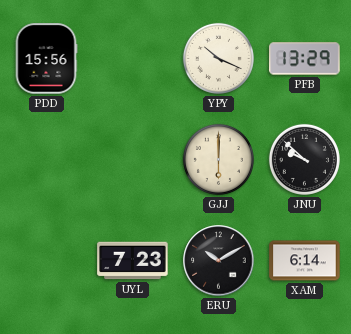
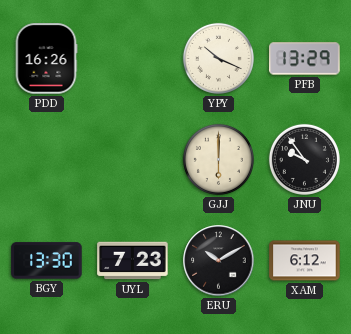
PDD: 15:56 -> 16:26 (46, 59)
JNU: 9:52 -> 9:54 (304, 159)
BGY: none -> 13:30 (47, 261)
XAM: 6:14 -> 6:12 (305, 261)
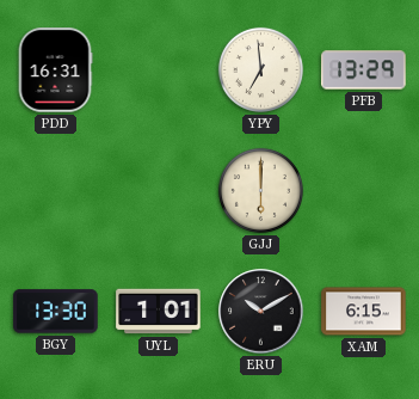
PDD: 16:26 -> 16:31 (55, 70)
YPY: 10:19 -> 6:59 (260, 69)
JNU: 9:54 -> none (304, 159)
UYL: 7:23 -> 1:01 (159, 312)
XAM: 6:12 -> 6:15 (364, 312)
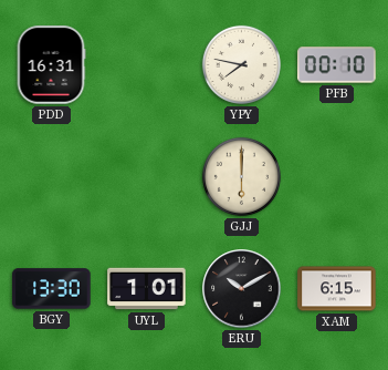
YPY: 6:59 -> 7:47 (241, 64)
PFB: 13:29 -> 00:10 (337, 65)
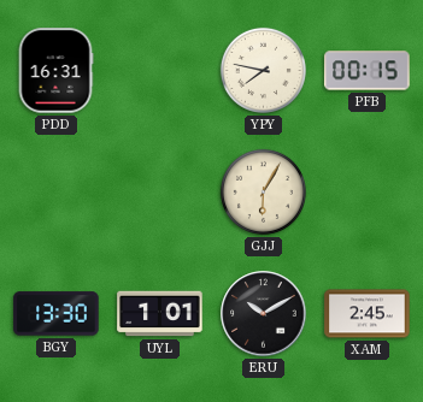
PFB: 00:10 -> 00:15 (368, 71)
GJJ: 6:00 -> 6:05 (263, 191)
XAM: 6:15 -> 2:45 (368, 314)
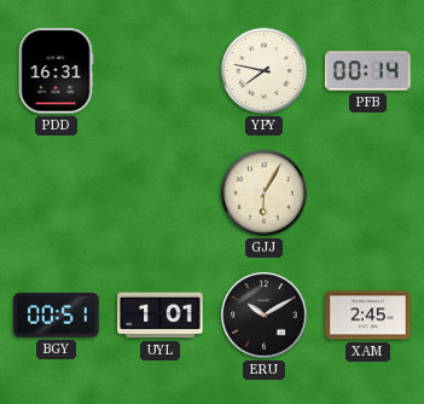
PFB: 00:15 -> 00:14 (368, 71)
BGY: 13:30 -> 00:51 (57, 316)
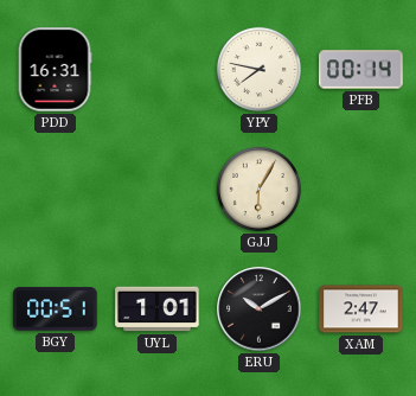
XAM: 2:45 -> 2:47 (361, 309)
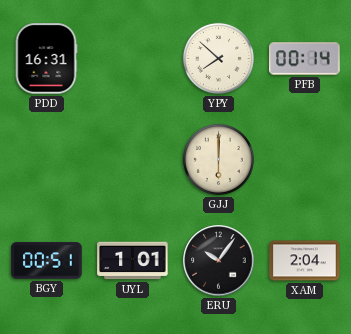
YPY: 7:47 -> 7:52 (218, 58)
GJJ: 6:05 -> 6:00 (218, 159)
ERU: 10:10 -> 10:06 (219, 261)
XAM: 2:47 -> 2:04 (305, 261)
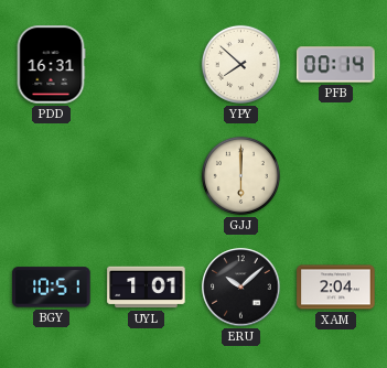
BGY: 00:51 -> 10:51 (52, 288)
ERU: 10:06 -> 10:08 (241, 288)
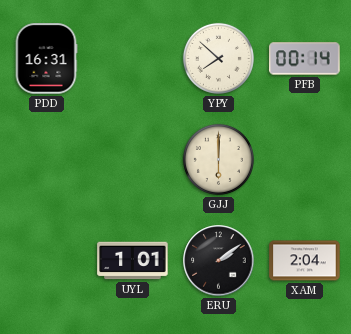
BGY: 10:51 -> none (52, 288)
ERU: 10:08 -> 2:09 (219, 261)
